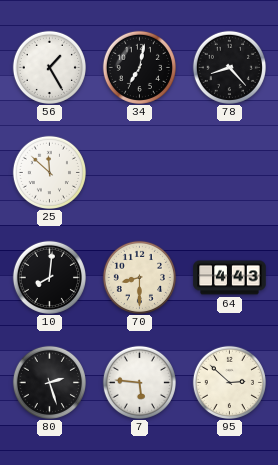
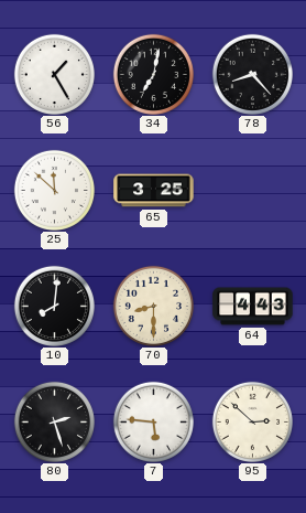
65: none -> 3:25 (154, 191)
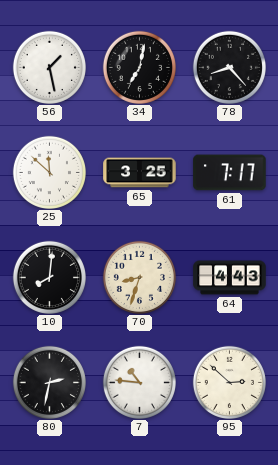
56: 1:25 -> 1:28 (49, 67)
61: none -> 7:17 (230, 173)
70: 8:30 -> 8:33 (139, 277)
80: 2:27 -> 2:32 (49, 382)
7: 5:46 -> 10:46 (139, 382)
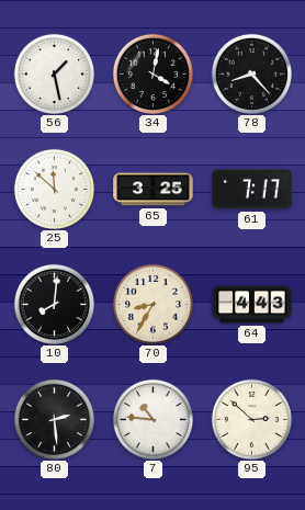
34: 7:02 -> 4:02 (152, 73)
70: 8:33 -> 8:35 (152, 304)
80: 2:32 -> 2:29 (54, 419)
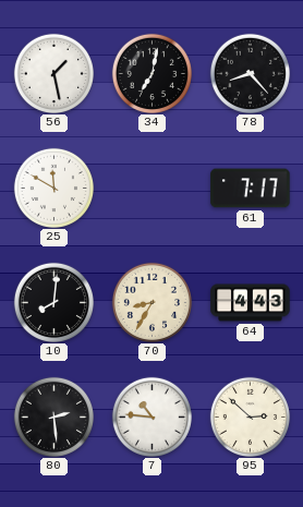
34: 4:02 -> 7:02 (152, 73)
25: 11:52 -> 11:50 (53, 188)
65: 3:25 -> none (154, 190)
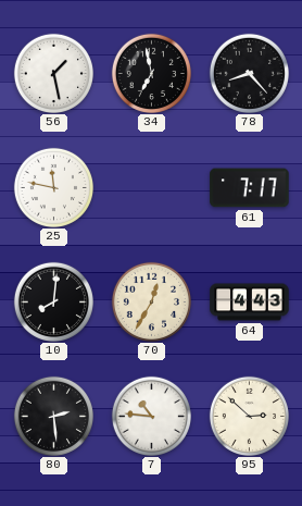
34: 7:02 -> 6:58 (151, 73)
25: 11:50 -> 11:47 (53, 187)
70: 8:35 -> 12:35 (151, 301)
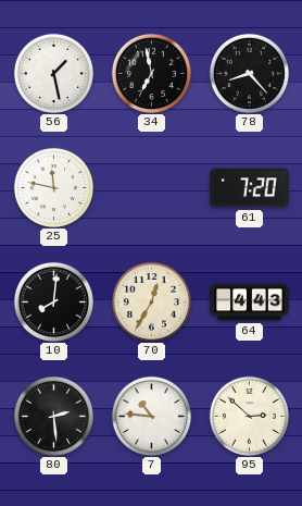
61: 7:17 -> 7:20 (250, 188)
